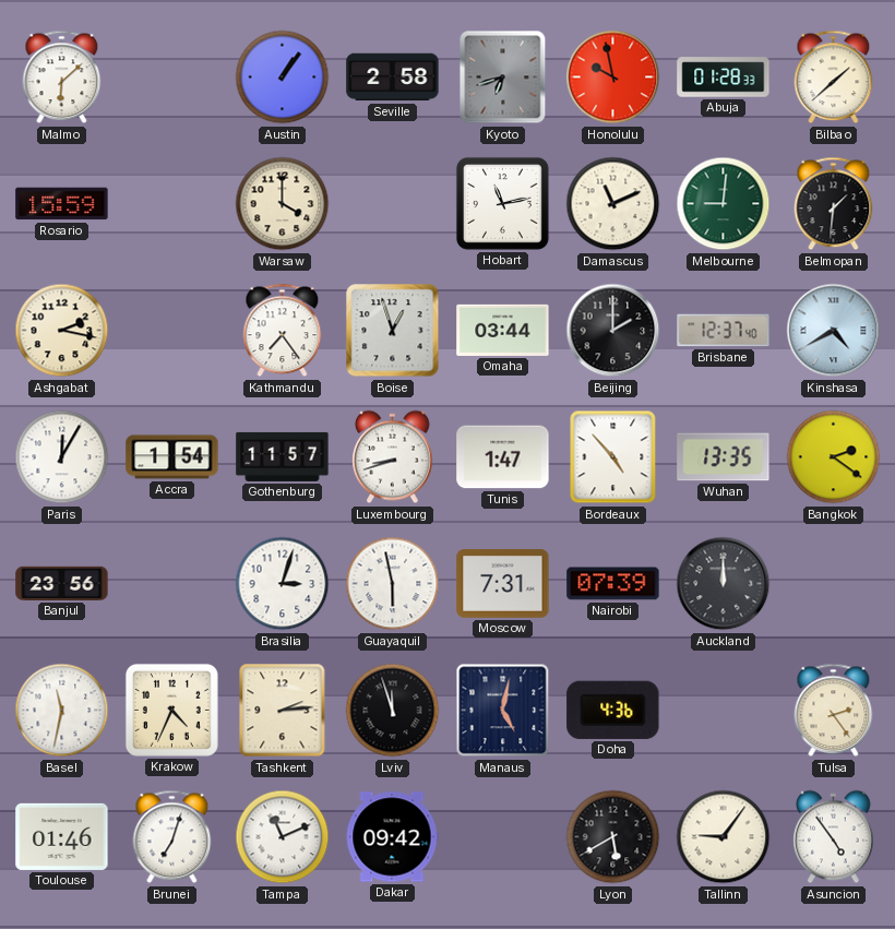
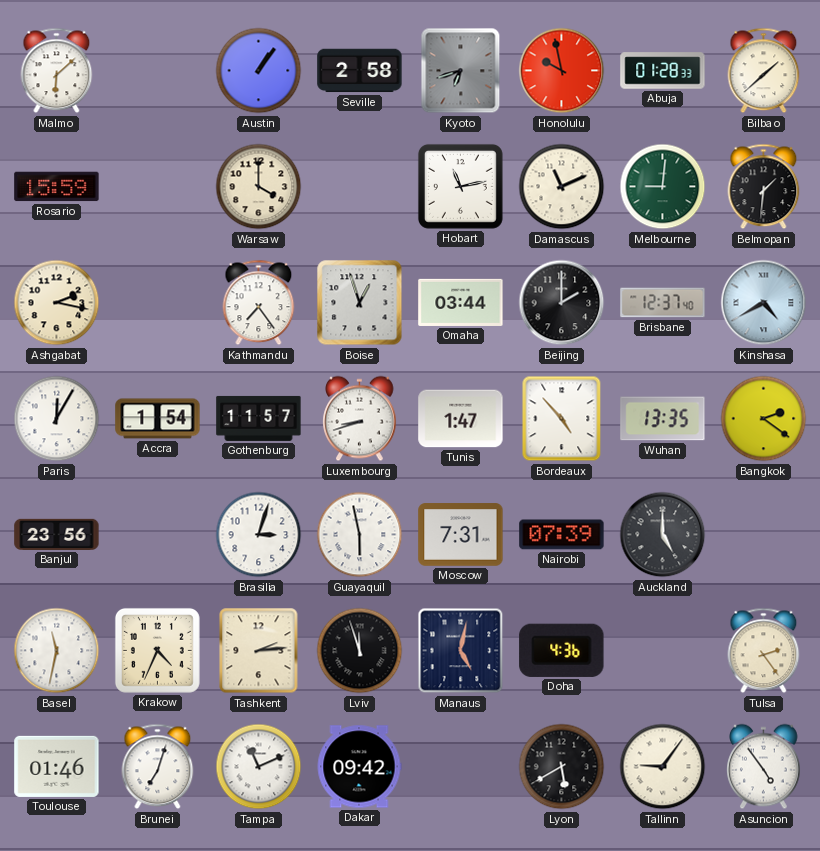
Auckland: 12:00 -> 5:00 (663, 535)
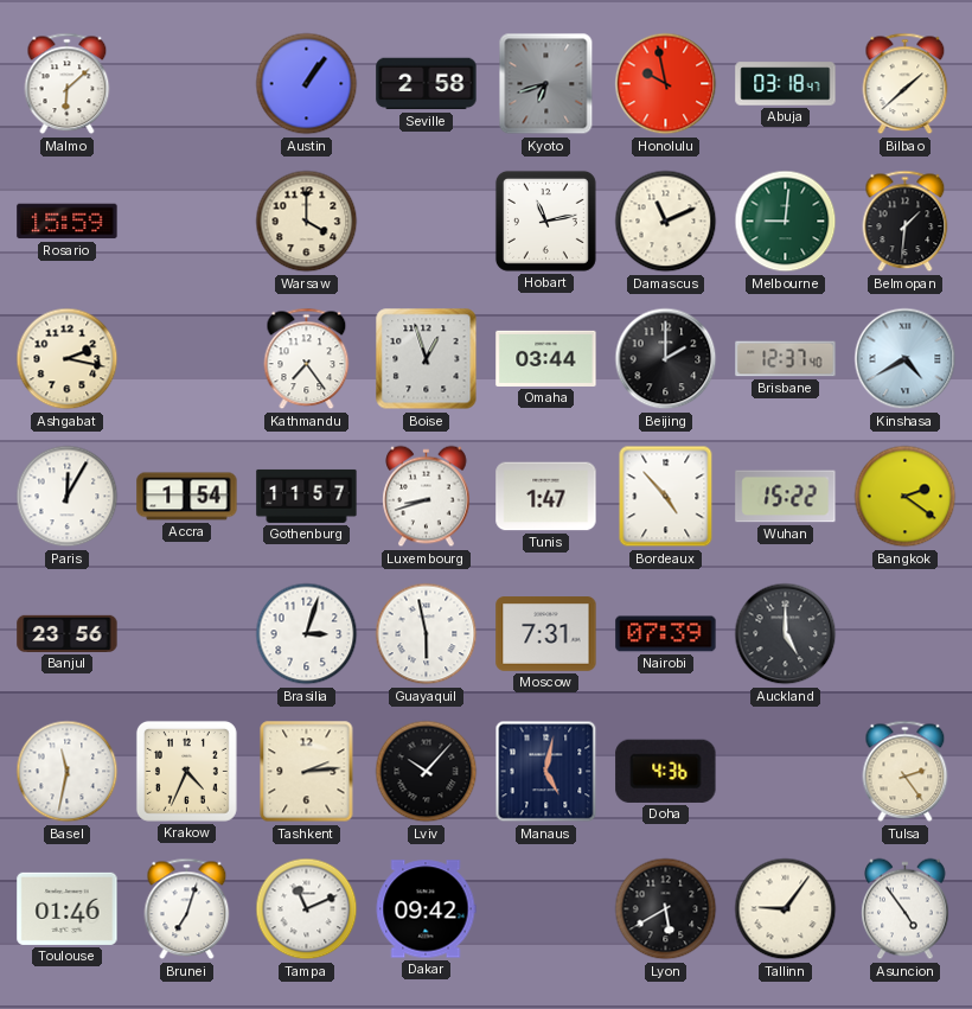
Abuja: 01:28 -> 03:18 (786, 84)
Wuhan: 13:35 -> 15:22 (786, 497)
Lviv: 11:57 -> 10:07 (427, 772)
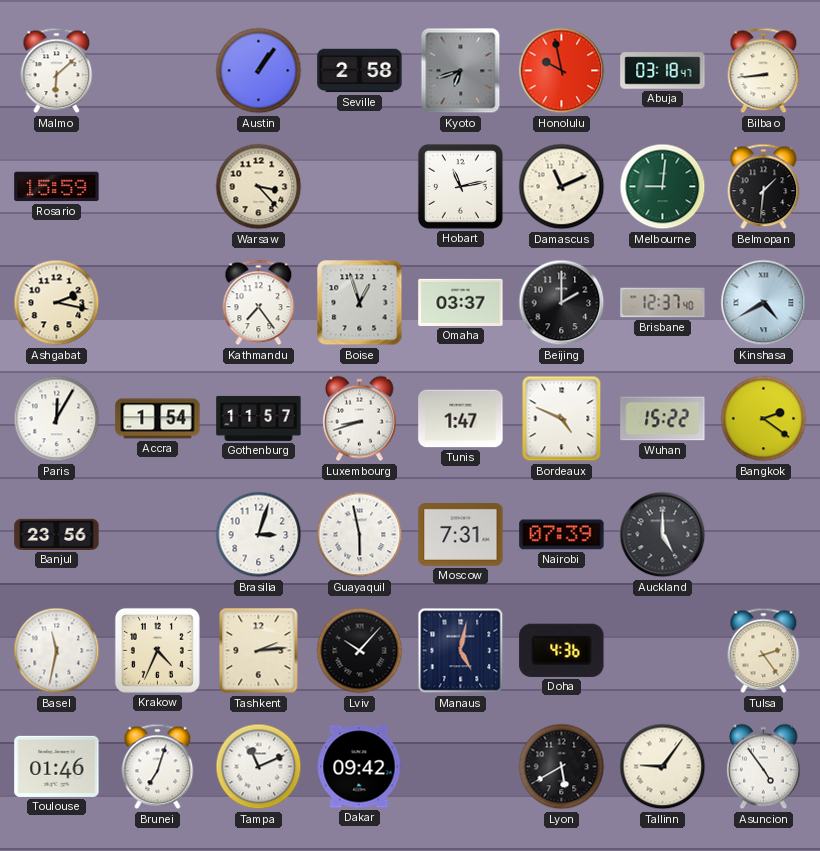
Bilbao: 1:38 -> 8:44 (764, 71)
Warsaw: 4:00 -> 3:23 (259, 187)
Omaha: 03:44 -> 03:37 (461, 302)
Bordeaux: 4:53 -> 4:49 (562, 419)
